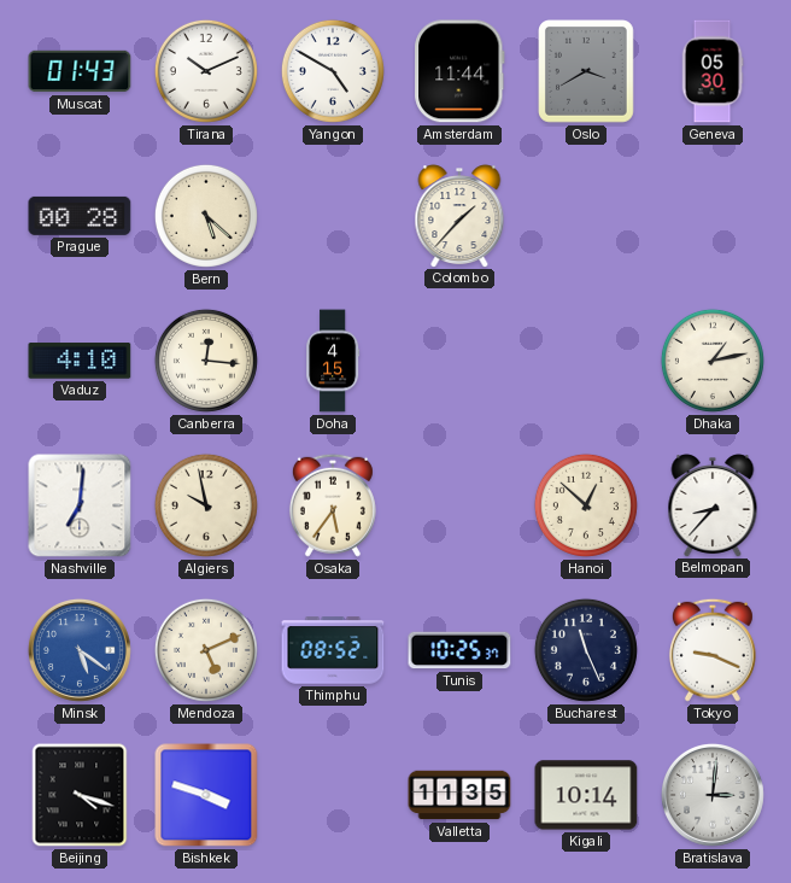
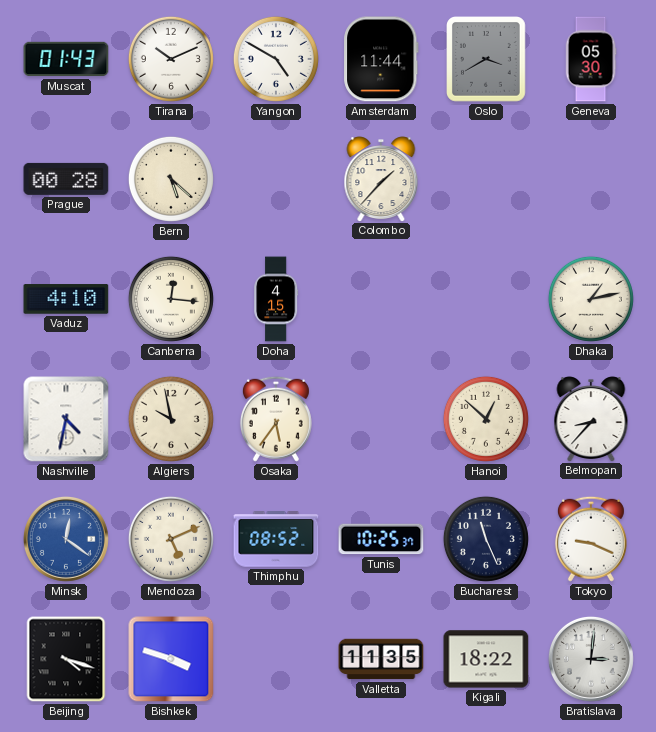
Nashville: 7:01 -> 4:32 (66, 419)
Minsk: 5:21 -> 12:21 (66, 539)
Kigali: 10:14 -> 18:22 (486, 659)
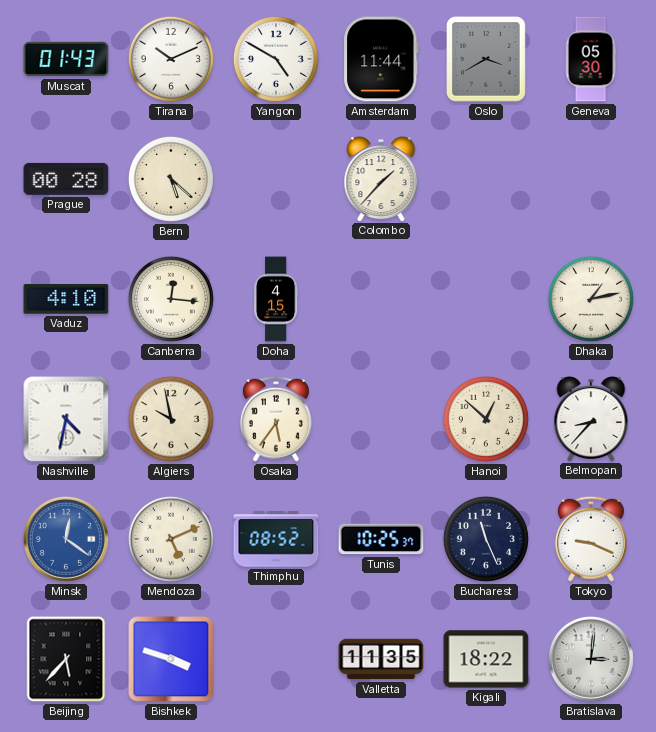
Beijing: 4:18 -> 5:37 (66, 659)
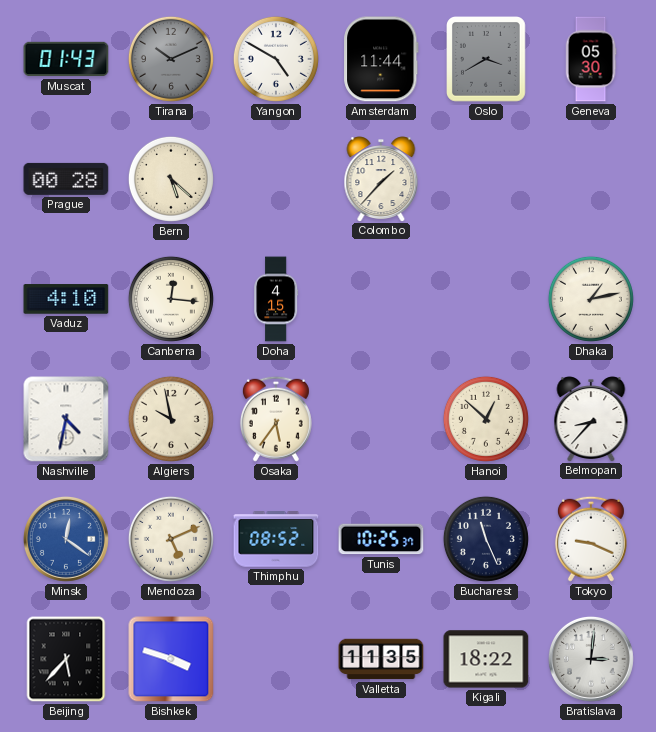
Tirana dial: white -> grey (171, 59)
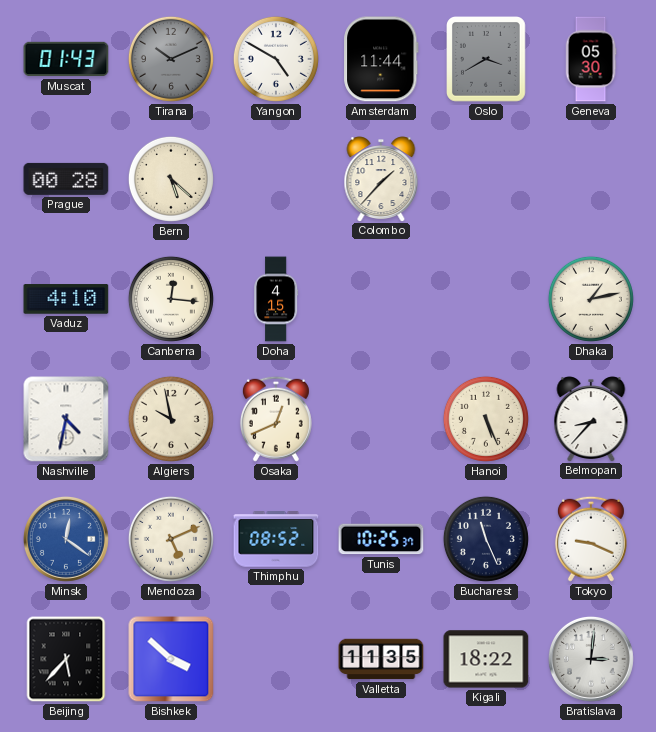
Osaka: 5:36 -> 12:41 (276, 419)
Hanoi: 12:52 -> 5:26 (486, 419)
Bishkek: 3:48 -> 3:52 (171, 659)
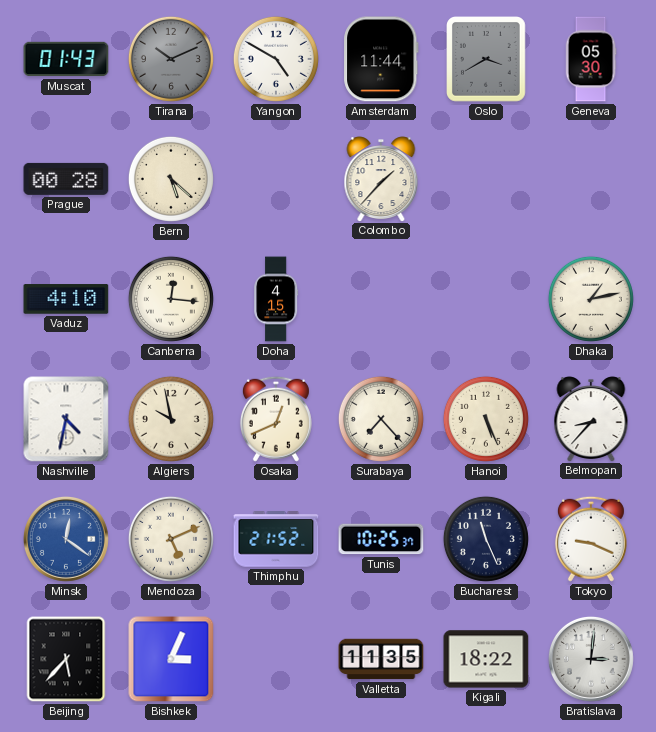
Surabaya: none -> 7:23 (381, 419)
Thimphu: 08:52 -> 21:52 (276, 539)
Bishkek: 3:52 -> 3:04 (171, 659)
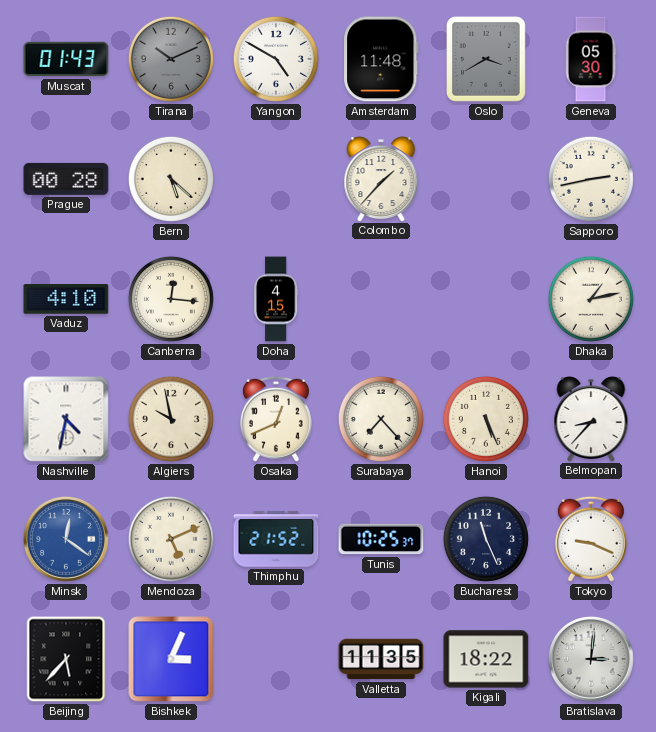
Amsterdam: 11:44 -> 11:48 (381, 59)
Sapporo: none -> 2:43 (591, 179)
